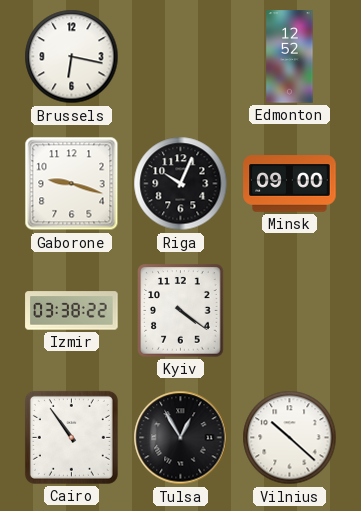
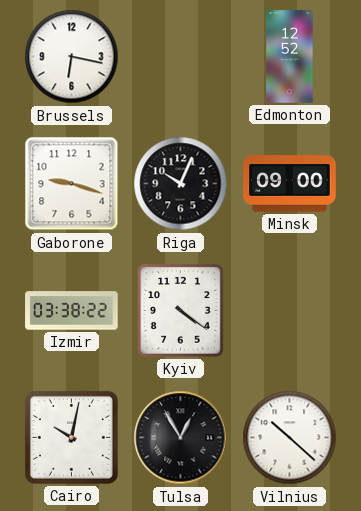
Cairo: 10:54 -> 10:02 (71, 437)
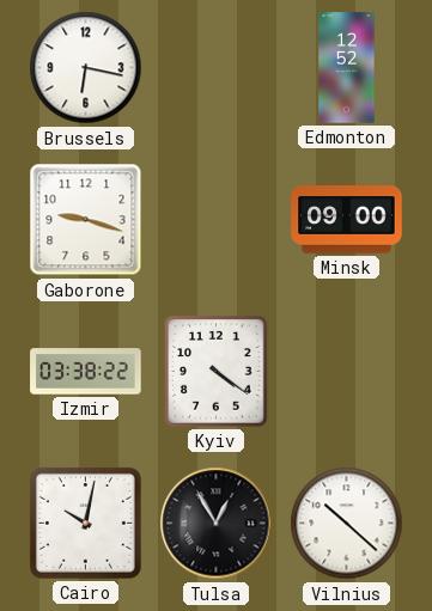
Riga: 10:04 -> none (181, 184)
